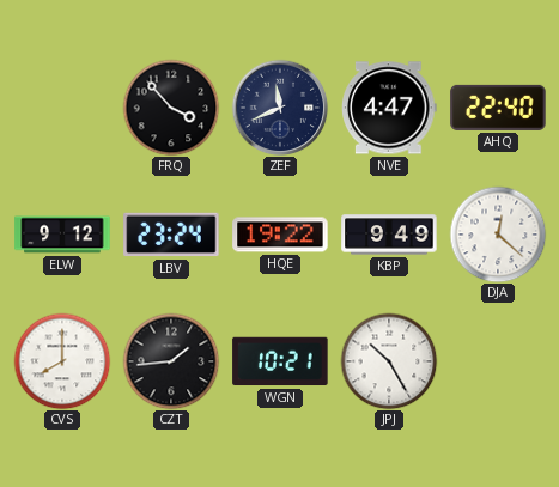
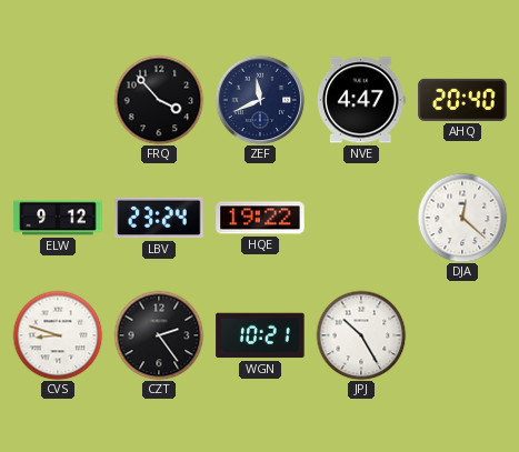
AHQ: 22:40 -> 20:40 (462, 100)
KBP: 9:49 -> none (389, 235)
CVS: 8:00 -> 8:48 (58, 335)
CZT: 1:44 -> 2:24 (159, 335)
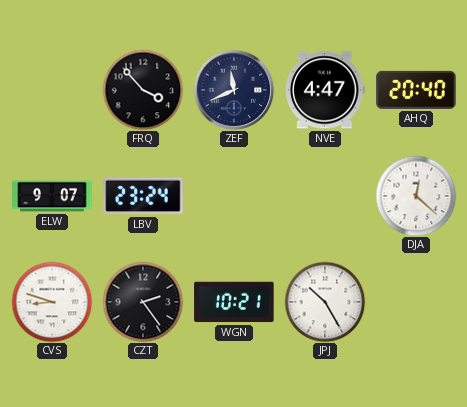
ELW: 9:12 -> 9:07 (52, 196)
HQE: 19:22 -> none (260, 218)
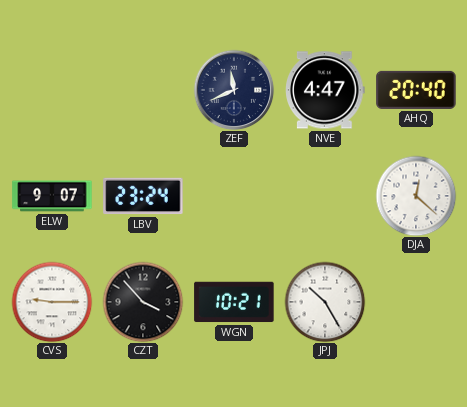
FRQ: 3:53 -> none (143, 90)
CVS: 8:48 -> 9:15 (52, 302)
CZT: 2:24 -> 3:53 (143, 302)
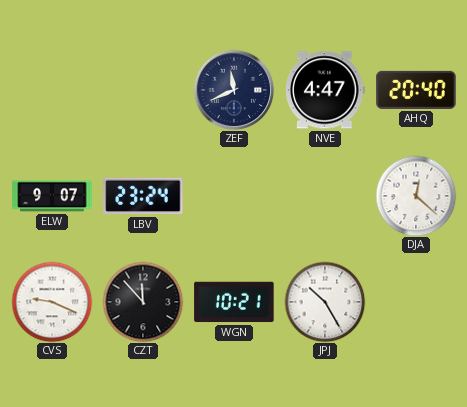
CVS: 9:15 -> 9:19 (52, 302)
CZT: 3:53 -> 11:53 (143, 302)
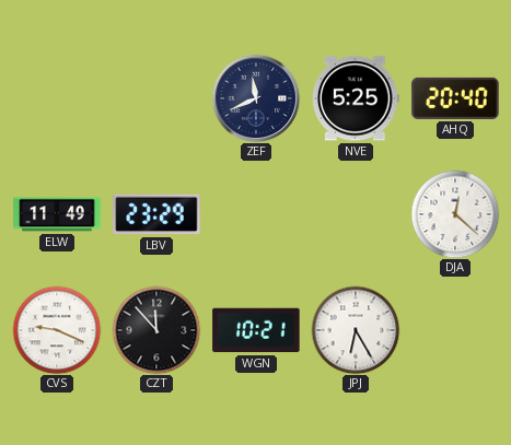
NVE: 4:47 -> 5:25 (356, 98)
ELW: 9:07 -> 11:49 (57, 214)
LBV: 23:24 -> 23:29 (156, 214)
JPJ: 10:25 -> 6:25 (356, 330)
